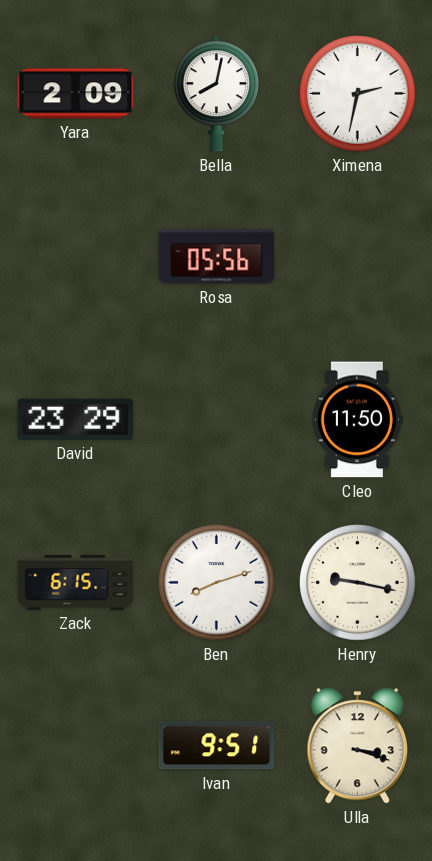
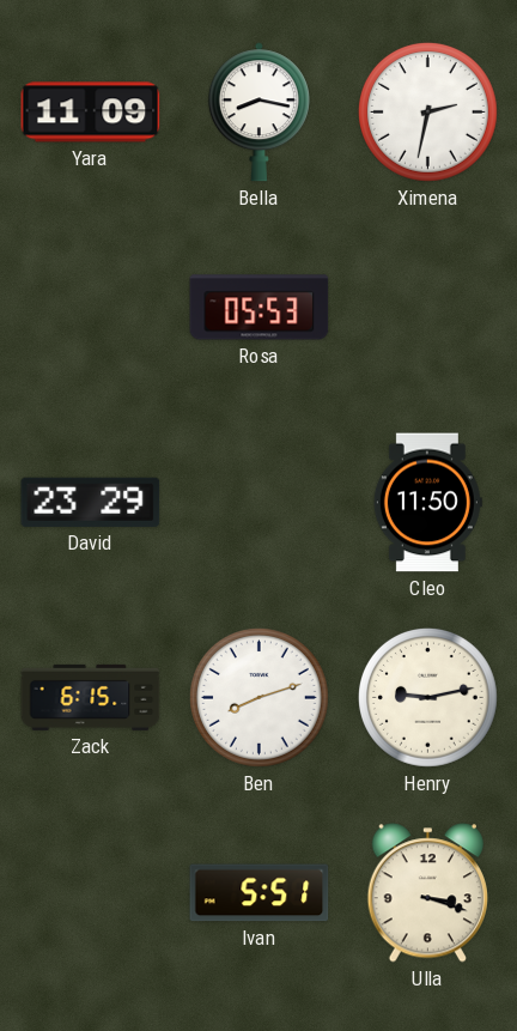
Yara: 2:09 -> 11:09 (91, 113)
Bella: 8:02 -> 8:17 (258, 113)
Rosa: 05:56 -> 05:53 (260, 308)
Henry: 9:17 -> 9:13 (427, 697)
Ivan: 9:51 -> 5:51 (260, 893)
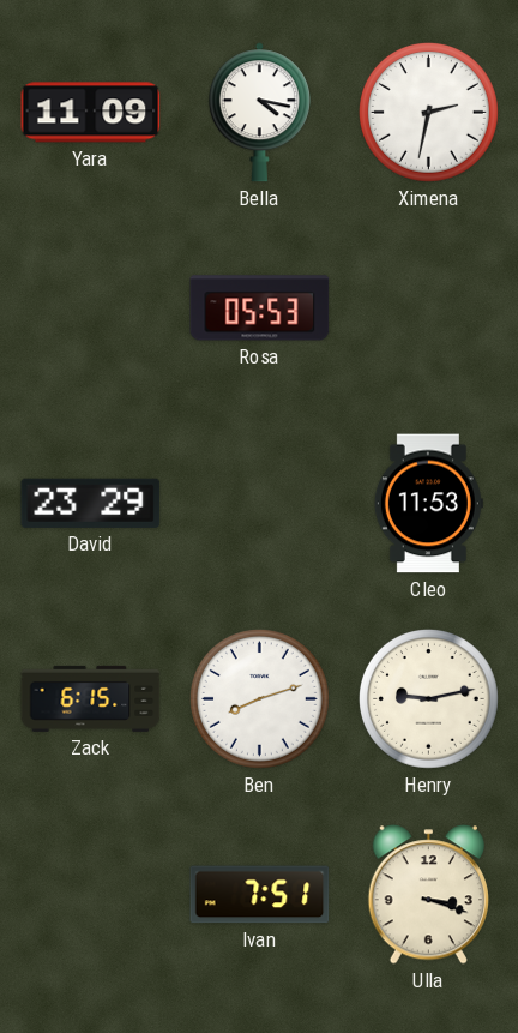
Bella: 8:17 -> 4:17 (259, 113)
Cleo: 11:50 -> 11:53 (428, 504)
Ivan: 5:51 -> 7:51 (260, 895)
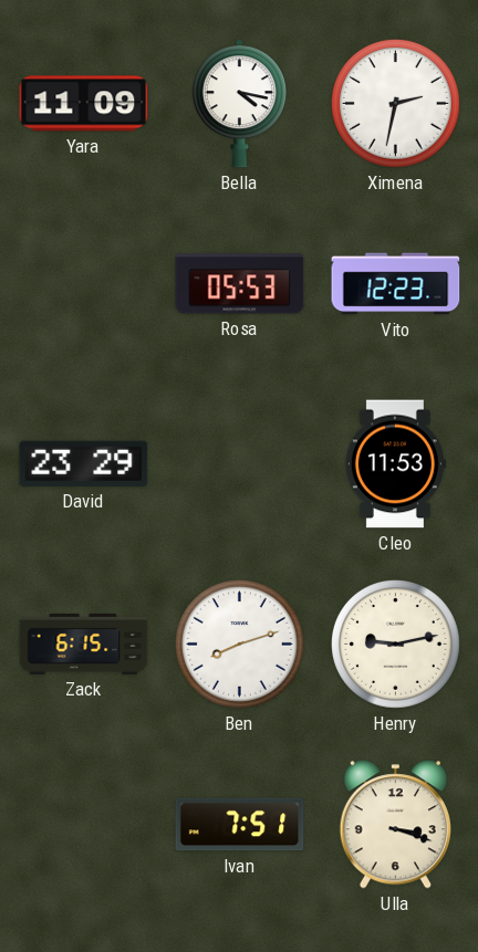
Vito: none -> 12:23 (396, 284)
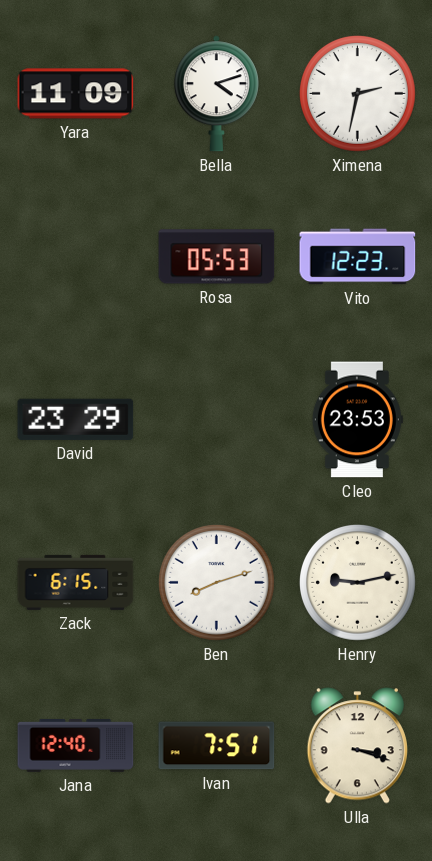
Bella: 4:17 -> 4:12 (216, 94)
Cleo: 11:53 -> 23:53 (357, 420)
Jana: none -> 12:40 (76, 745)
